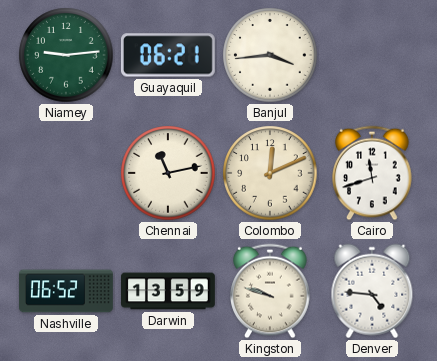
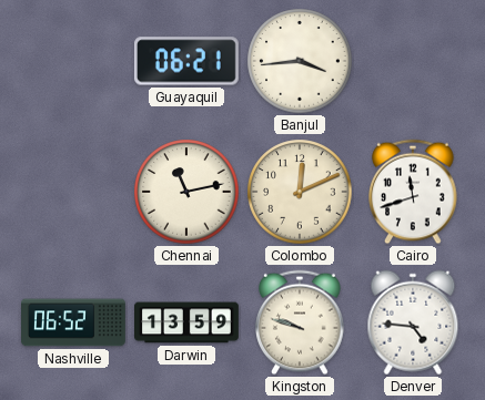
Niamey: 9:14 -> none (66, 55)
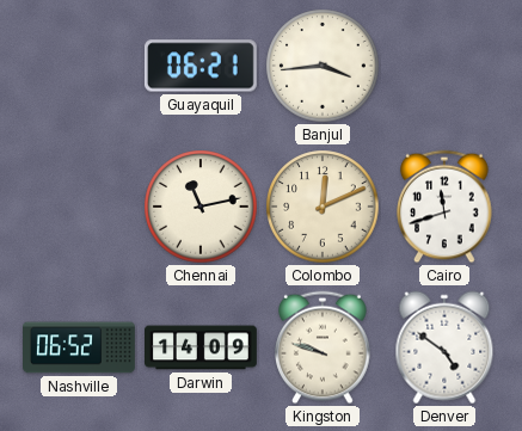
Darwin: 13:59 -> 14:09 (202, 347)
Denver: 4:46 -> 4:51 (444, 347)
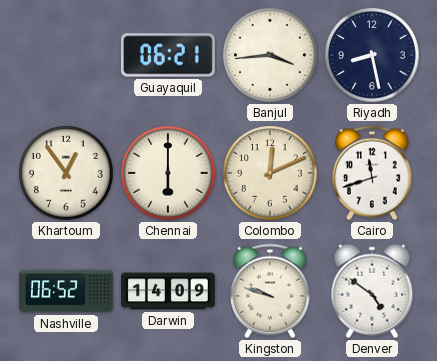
Riyadh: none -> 8:28 (372, 55)
Khartoum: none -> 12:54 (66, 173)
Chennai: 11:13 -> 6:00 (168, 173)
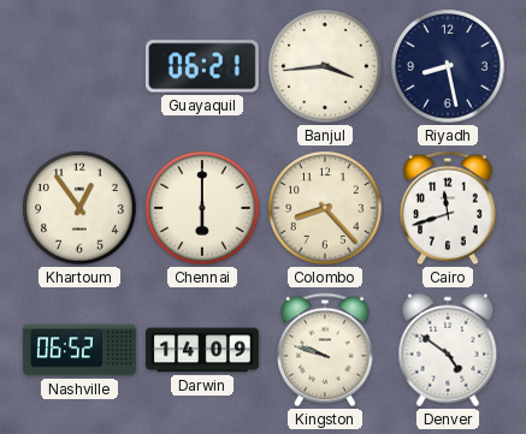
Colombo: 12:11 -> 8:23 (325, 208)
